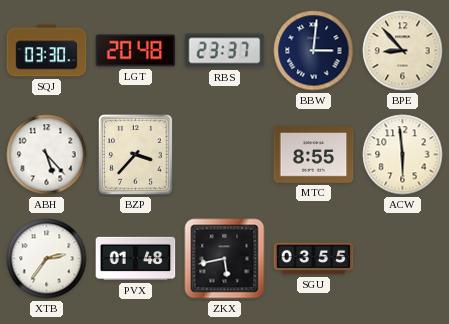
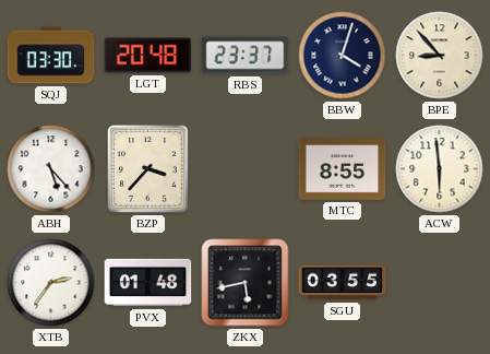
BBW: 3:01 -> 4:03 (343, 56)
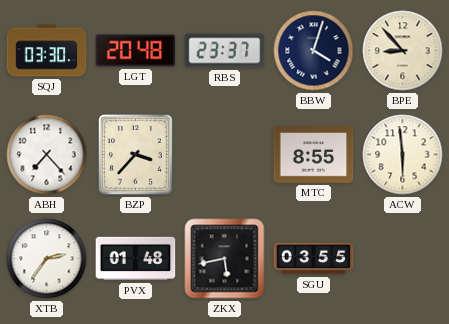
ABH: 5:23 -> 7:23 (47, 155)
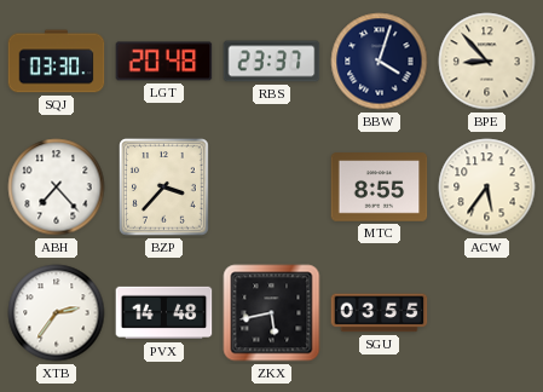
ACW: 5:59 -> 5:36 (487, 188)
PVX: 01:48 -> 14:48 (164, 313)
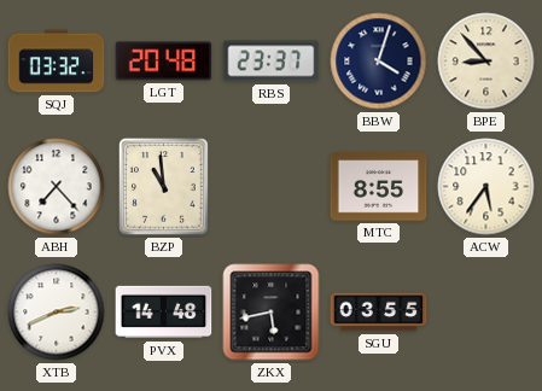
SQJ: 03:30 -> 03:32 (57, 62)
BZP: 3:37 -> 10:59 (164, 187)
XTB: 2:36 -> 2:41 (57, 313)
